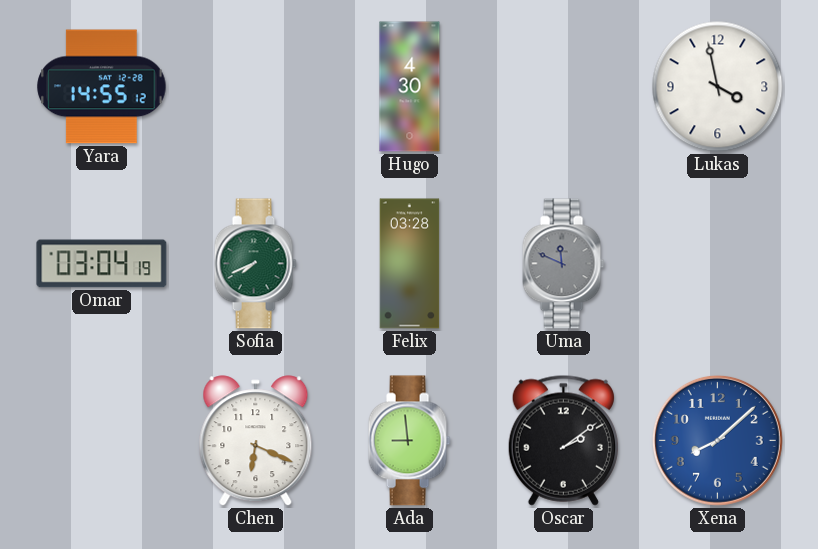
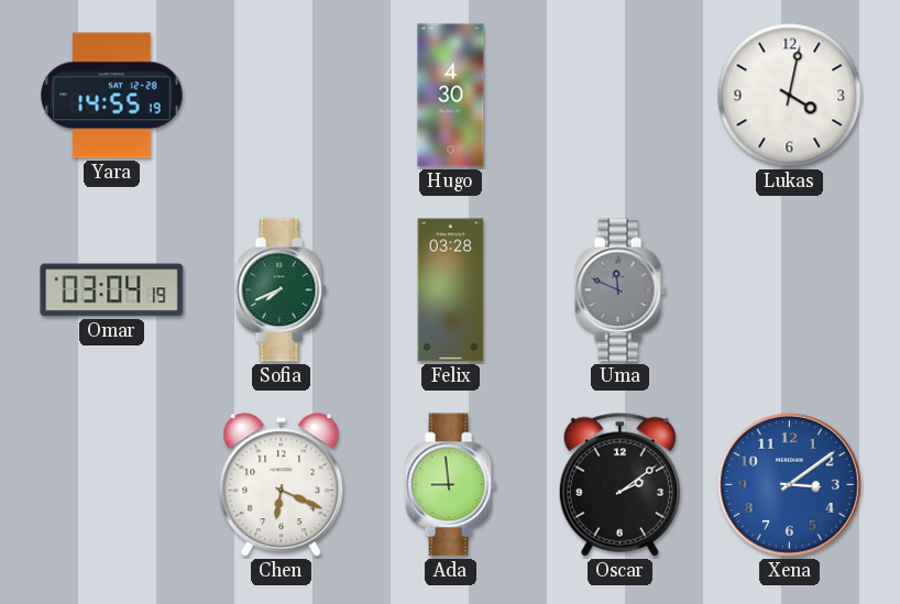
Yara: 14:55:12 -> 14:55:19 (112, 96)
Lukas: 3:58 -> 4:02 (790, 96)
Xena: 8:08 -> 3:09 (789, 484)
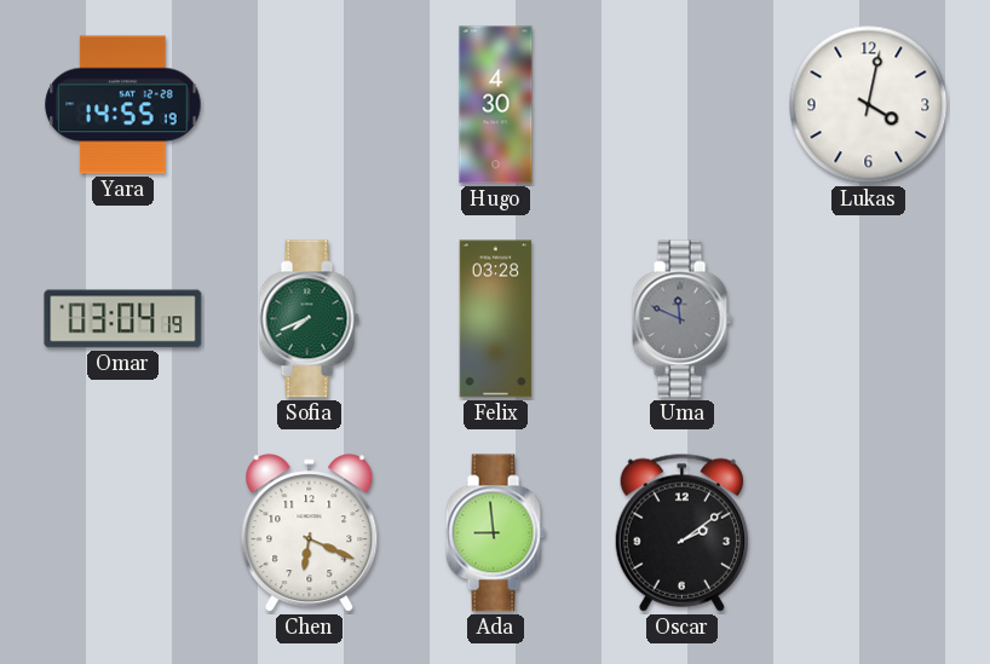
Xena: 3:09 -> none (789, 484)
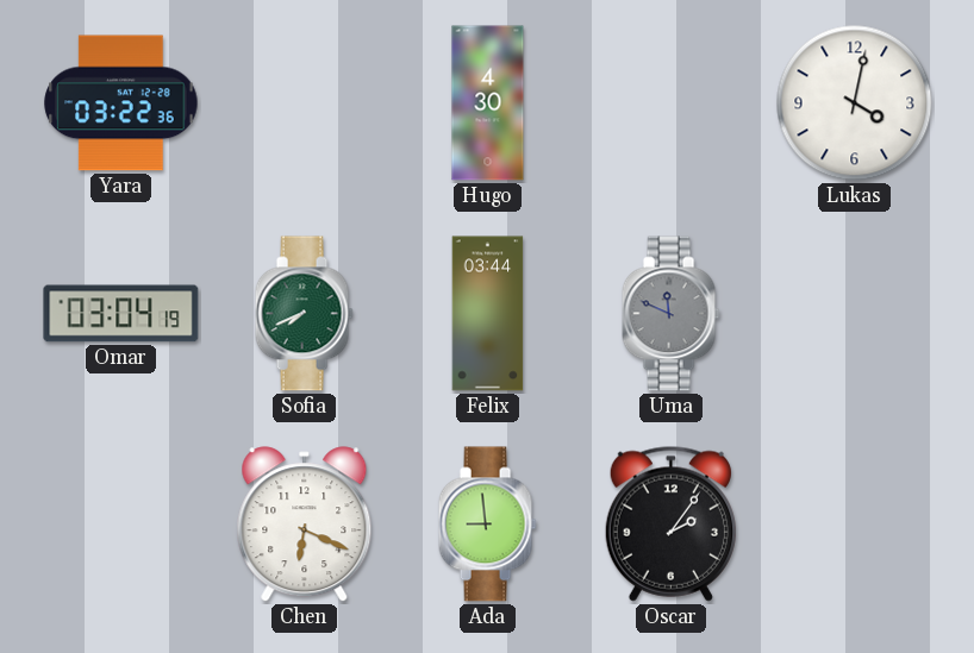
Yara: 14:55 -> 03:22 (121, 103)
Felix: 03:28 -> 03:44 (488, 314)
Oscar: 2:09 -> 2:06 (670, 523)
